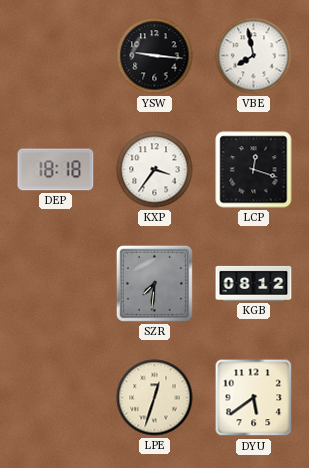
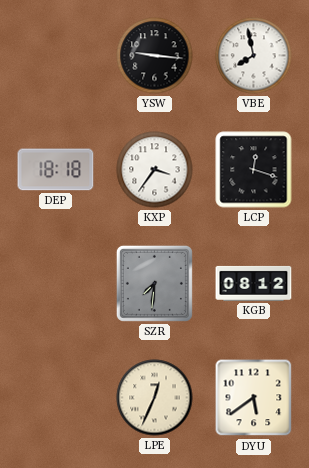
LPE: 12:33 -> 12:34 (155, 398)
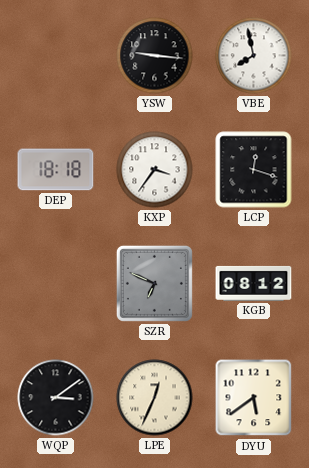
SZR: 7:31 -> 6:49 (154, 283)
WQP: none -> 3:09 (56, 398)
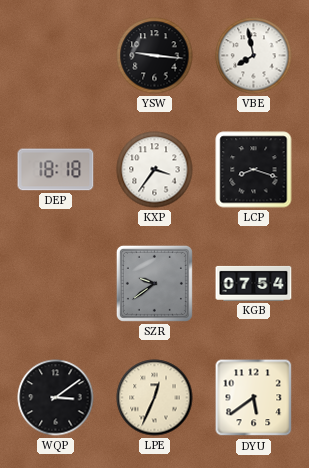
LCP: 12:18 -> 8:18 (254, 170)
SZR: 6:49 -> 9:39 (154, 283)
KGB: 08:12 -> 07:54 (254, 283)
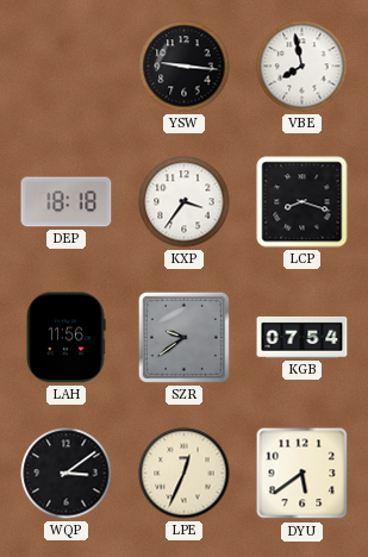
LAH: none -> 11:56 (66, 338)
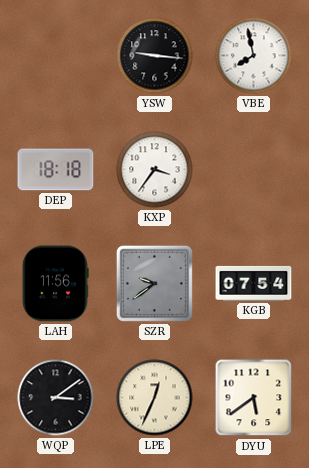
LCP: 8:18 -> none (302, 202)
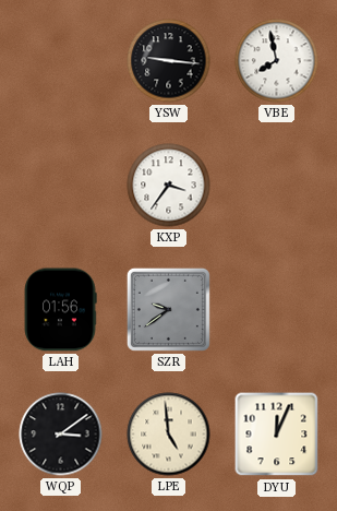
DEP: 18:18 -> none (56, 170)
LAH: 11:56 -> 01:56 (60, 310)
KGB: 07:54 -> none (254, 283)
LPE: 12:34 -> 4:59 (169, 435)
DYU: 5:39 -> 12:04 (277, 435)
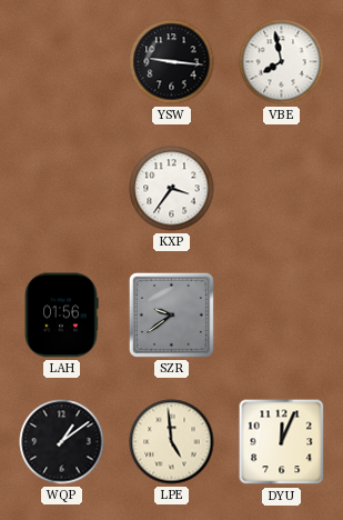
WQP: 3:09 -> 1:09 (62, 442)
